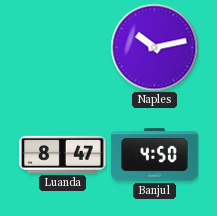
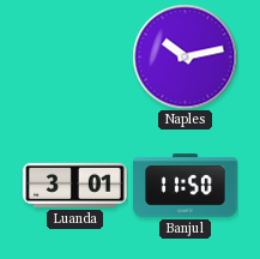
Luanda: 8:47 -> 3:01 (75, 185)
Banjul: 4:50 -> 11:50 (186, 186)
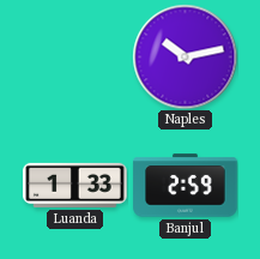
Luanda: 3:01 -> 1:33 (75, 185)
Banjul: 11:50 -> 2:59 (186, 186)
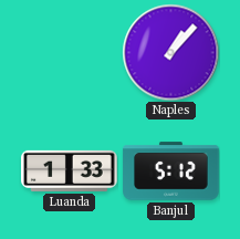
Naples: 10:13 -> 1:07 (170, 52)
Banjul: 2:59 -> 5:12 (171, 172)
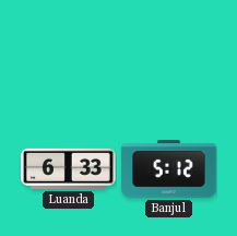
Naples: 1:07 -> none (170, 52)
Luanda: 1:33 -> 6:33 (69, 168)
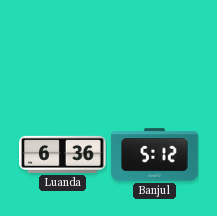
Luanda: 6:33 -> 6:36 (63, 154)
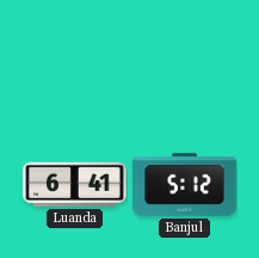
Luanda: 6:36 -> 6:41 (75, 184)
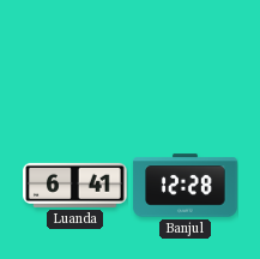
Banjul: 5:12 -> 12:28 (186, 186)
